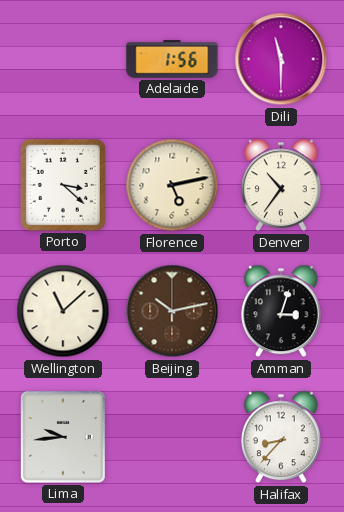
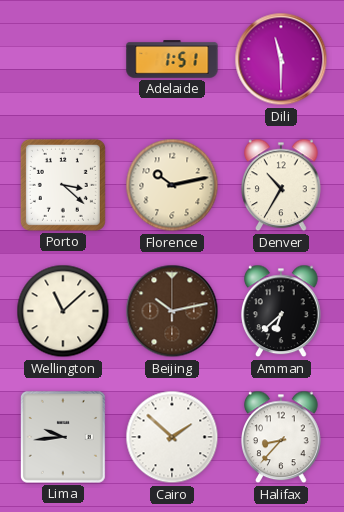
Adelaide: 1:56 -> 1:51 (172, 59)
Florence: 5:13 -> 10:13 (172, 185)
Denver: 10:36 -> 10:35 (282, 185)
Amman: 3:03 -> 6:38 (282, 311)
Cairo: none -> 1:52 (172, 437)
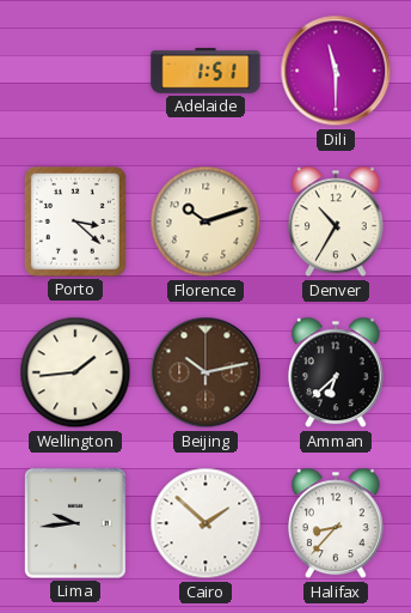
Florence: 10:13 -> 10:12 (205, 221)
Wellington: 11:08 -> 1:44 (75, 372)
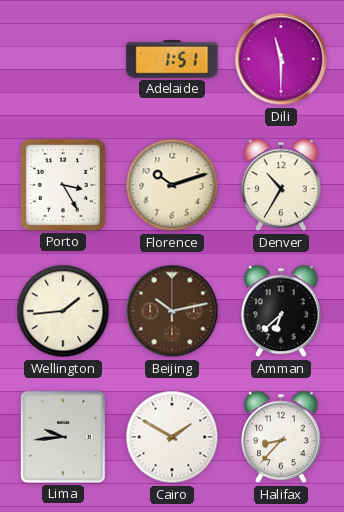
Porto: 3:22 -> 3:25 (63, 185)
Cairo: 1:52 -> 1:50 (172, 437)
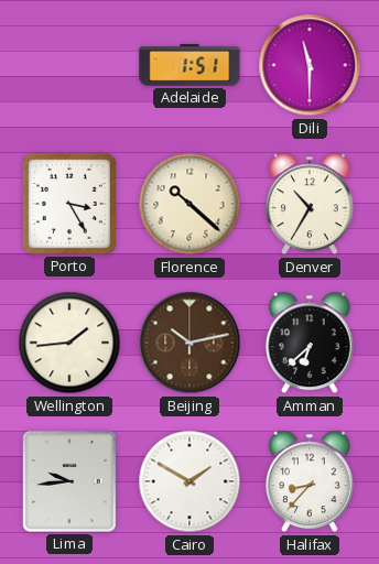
Florence: 10:12 -> 10:22 (189, 204)
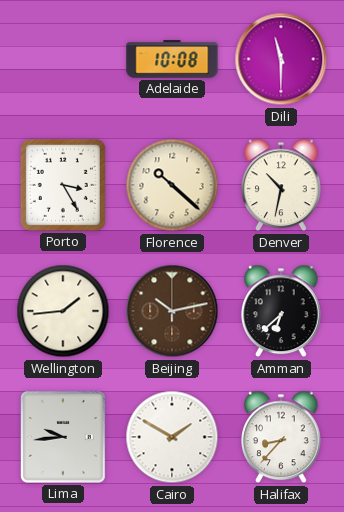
Adelaide: 1:51 -> 10:08 (172, 59)
Denver: 10:35 -> 10:32 (282, 185)
